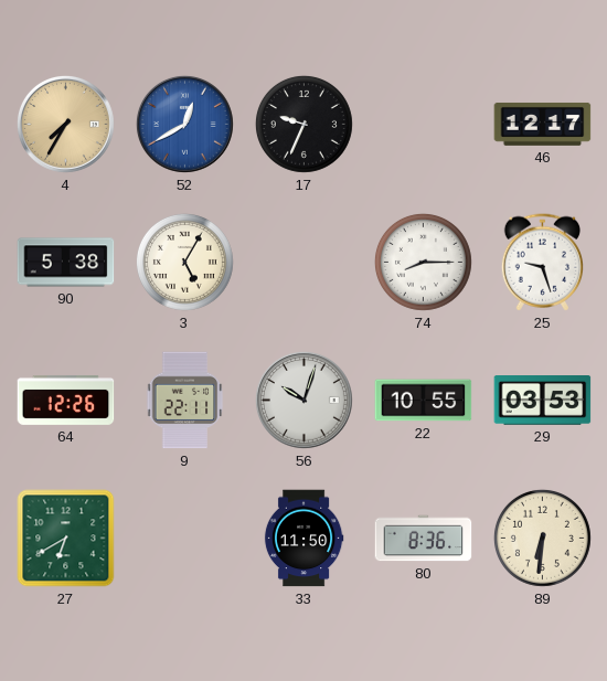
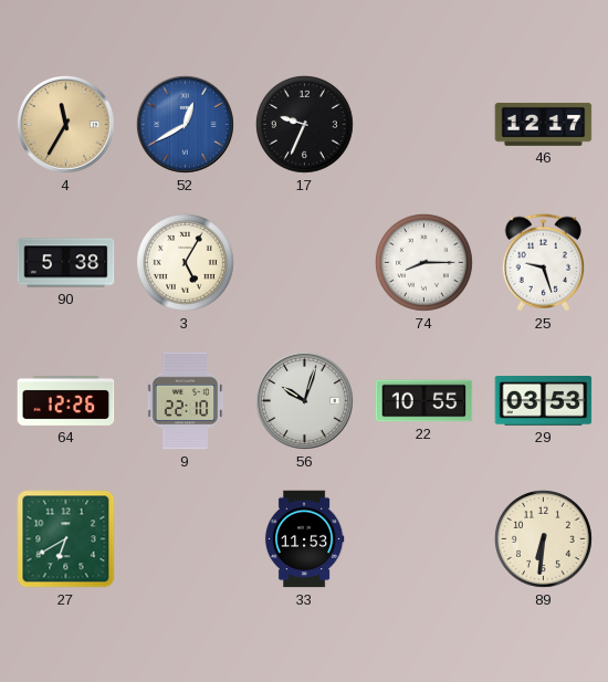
4: 7:35 -> 11:35 (66, 125)
9: 22:11 -> 22:10 (186, 401)
33: 11:50 -> 11:53 (304, 539)
80: 8:36 -> none (424, 539)
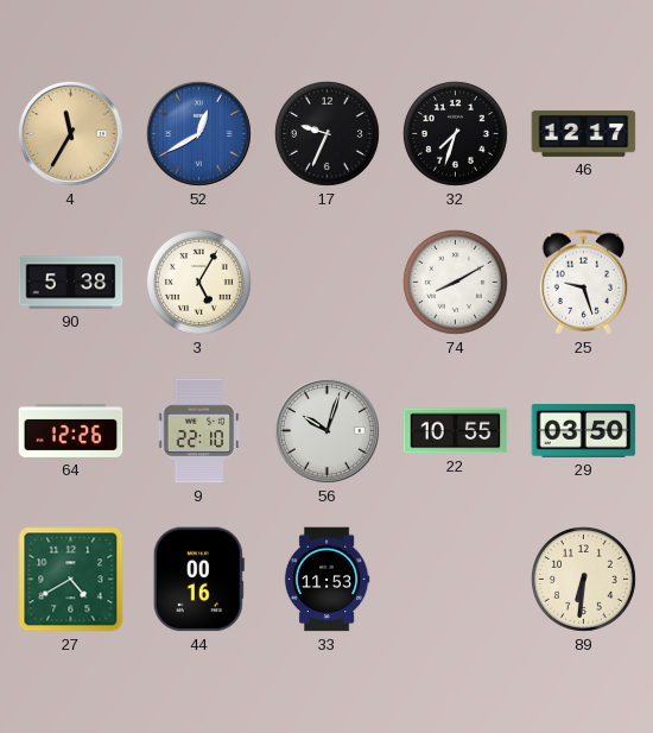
32: none -> 7:33 (455, 133)
74: 8:15 -> 8:10 (455, 282)
29: 03:53 -> 03:50 (584, 431)
27: 6:40 -> 4:40 (71, 580)
44: none -> 00:16 (198, 580)
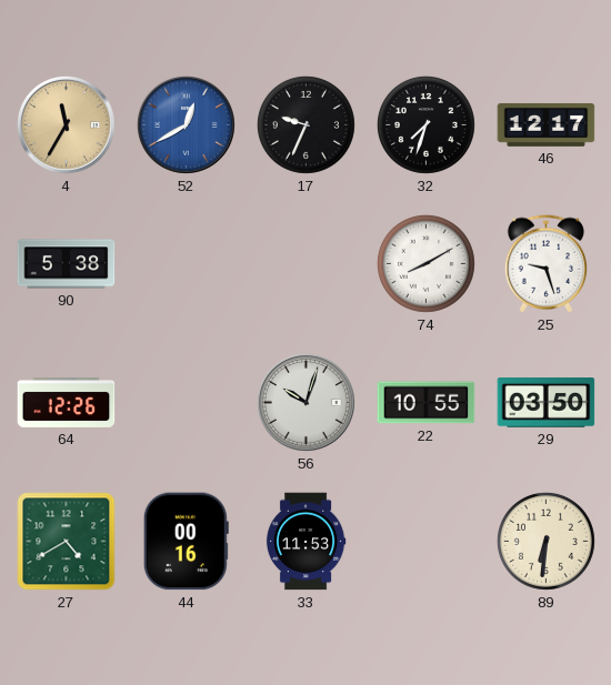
3: 5:05 -> none (198, 282)
9: 22:10 -> none (199, 431)
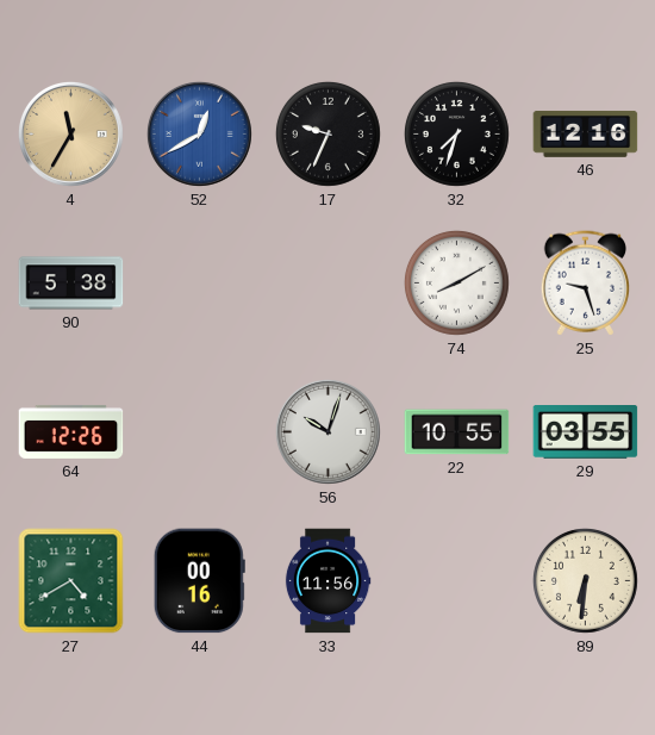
46: 12:17 -> 12:16 (586, 133)
29: 03:50 -> 03:55 (586, 432)
33: 11:53 -> 11:56 (327, 581)
